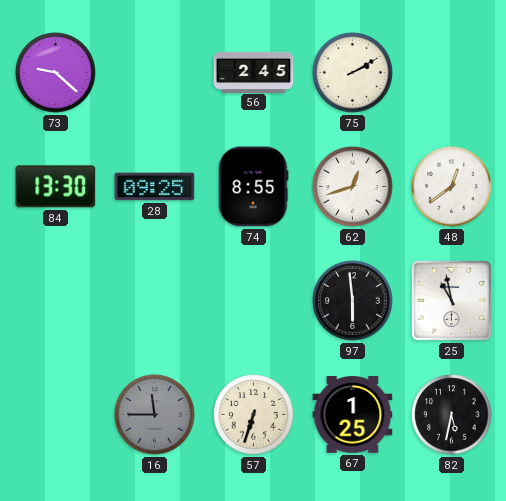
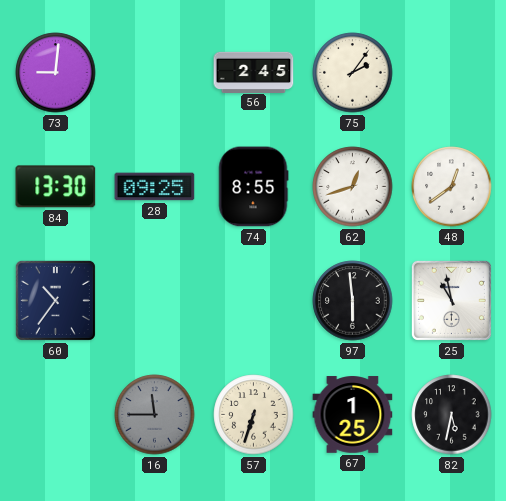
73: 9:22 -> 9:01 (56, 73)
75: 2:10 -> 2:06 (353, 73)
60: none -> 10:36 (55, 300)
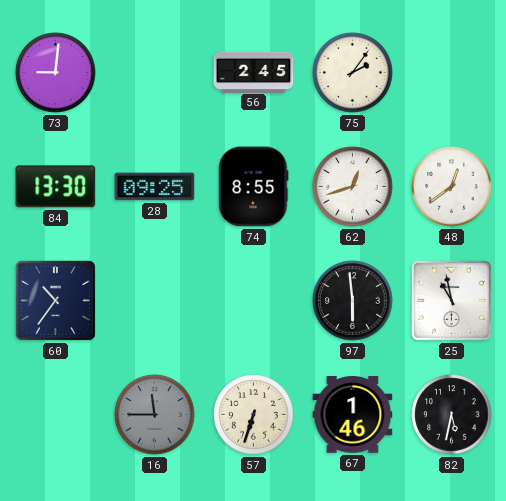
67: 1:25 -> 1:46 (353, 415)
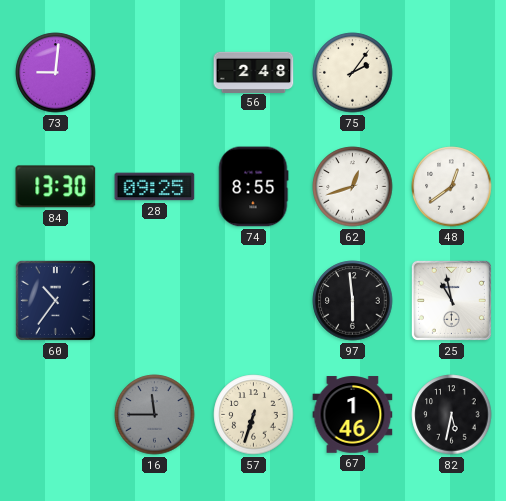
56: 2:45 -> 2:48 (254, 72)
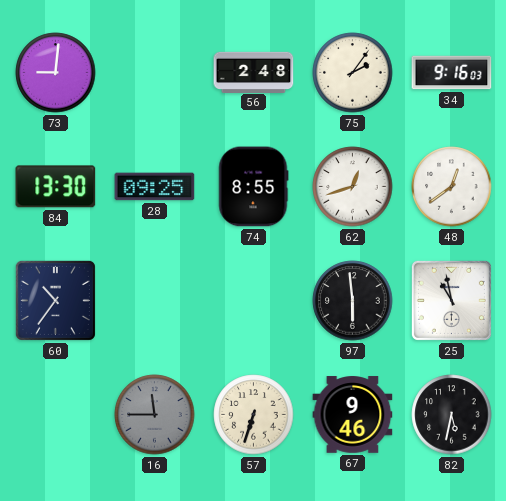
34: none -> 9:16 (452, 73)
67: 1:46 -> 9:46 (353, 415)
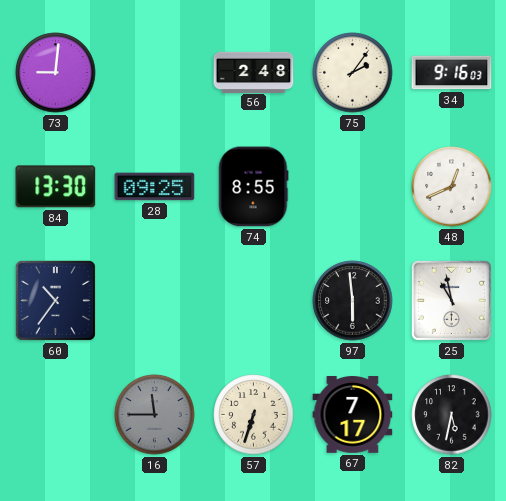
62: 12:42 -> none (353, 187)
48: 12:39 -> 12:41 (452, 187)
67: 9:46 -> 7:17 (353, 415)
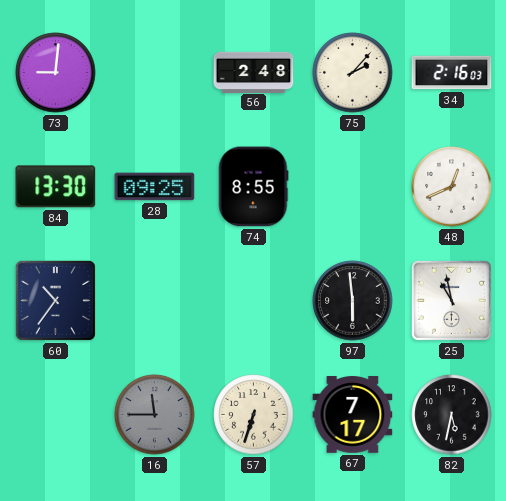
75: 2:06 -> 2:07 (353, 73)
34: 9:16 -> 2:16 (452, 73)
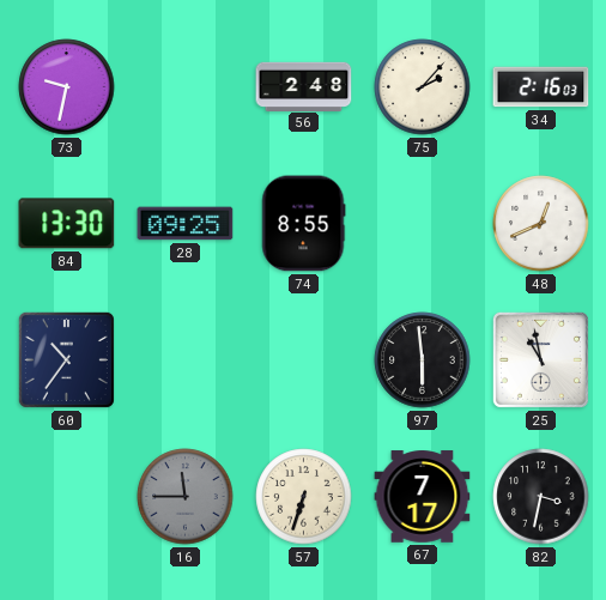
73: 9:01 -> 9:32 (67, 87)
82: 5:32 -> 3:32 (541, 497)
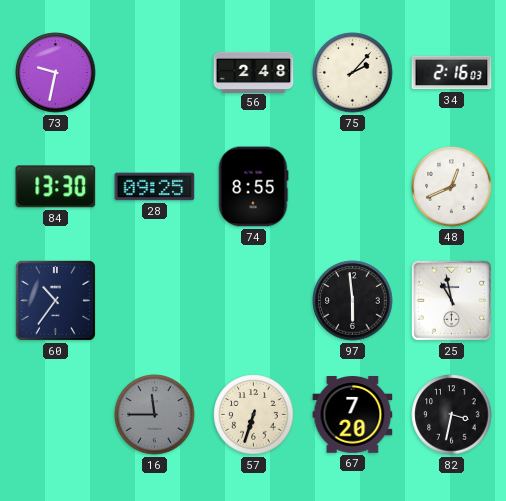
67: 7:17 -> 7:20 (353, 415)
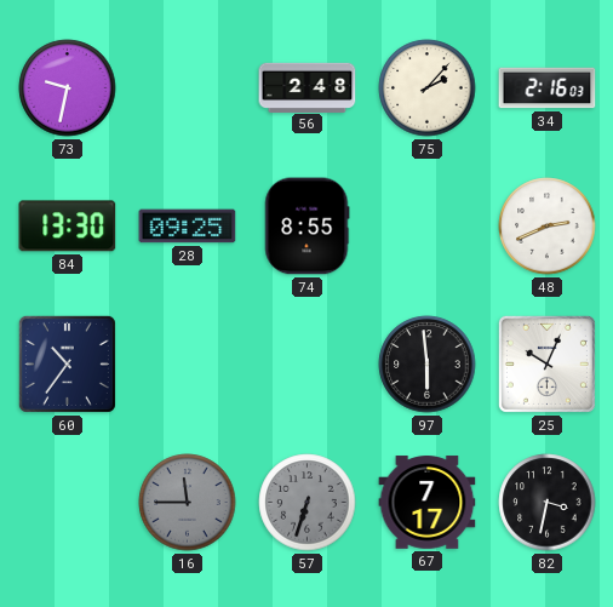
48: 12:41 -> 2:41 (548, 227)
25: 10:58 -> 10:04 (546, 363)
57 dial: cream -> grey (308, 503)
67: 7:20 -> 7:17 (428, 503)
